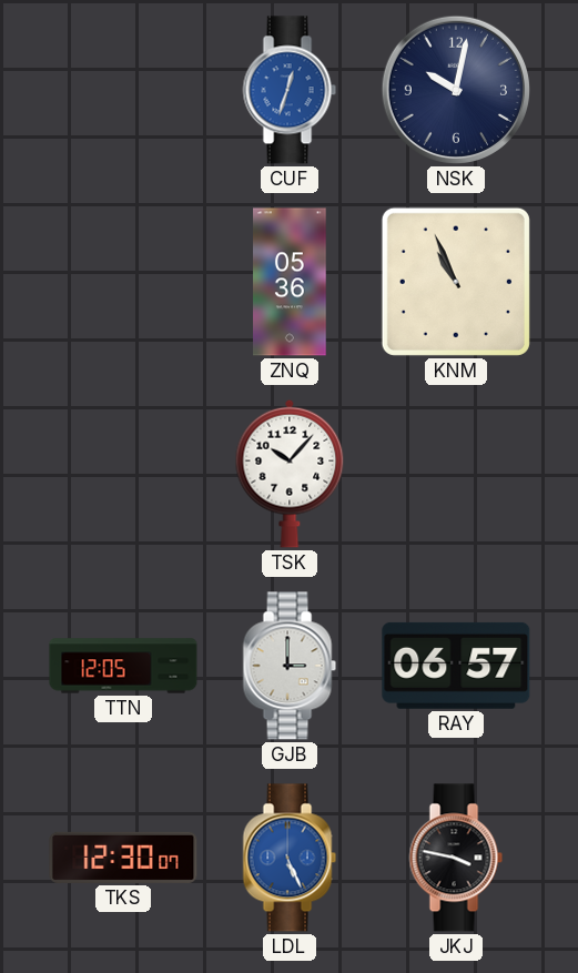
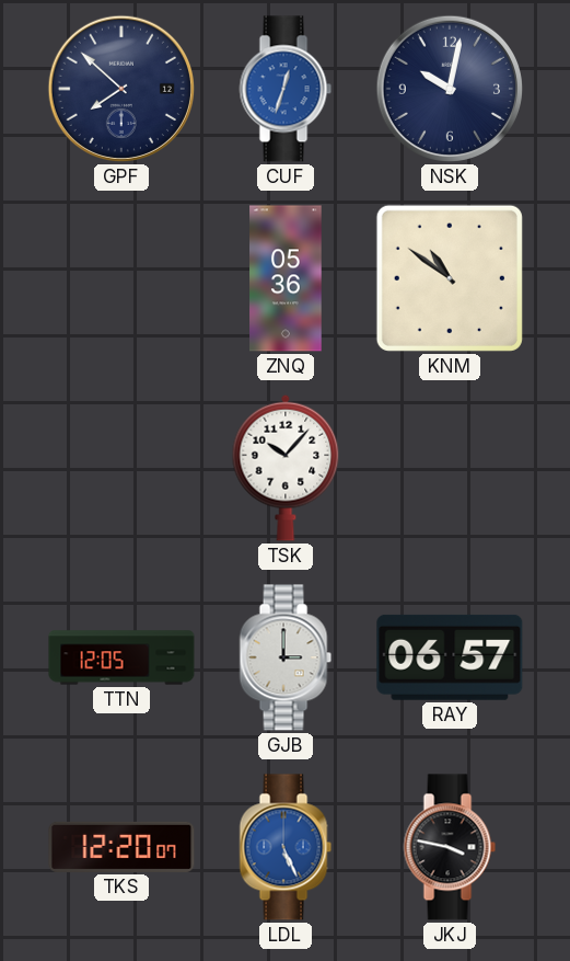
GPF: none -> 7:52 (121, 89)
KNM: 10:56 -> 10:51 (450, 278)
TKS: 12:30 -> 12:20 (121, 847)
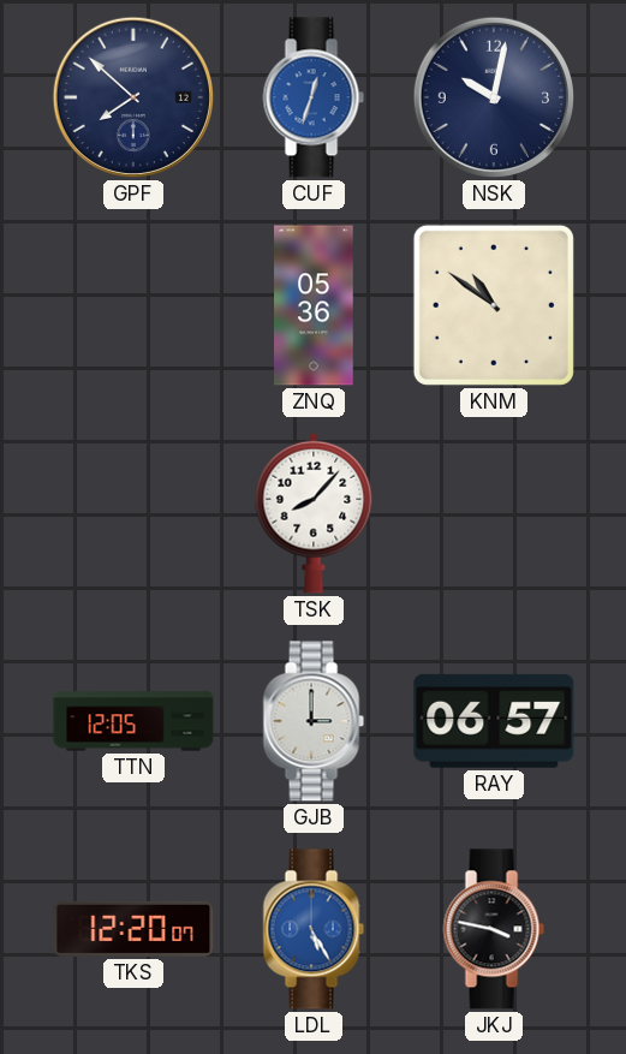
TSK: 10:07 -> 8:07 (314, 513)
LDL: 5:26 -> 5:25 (314, 929)
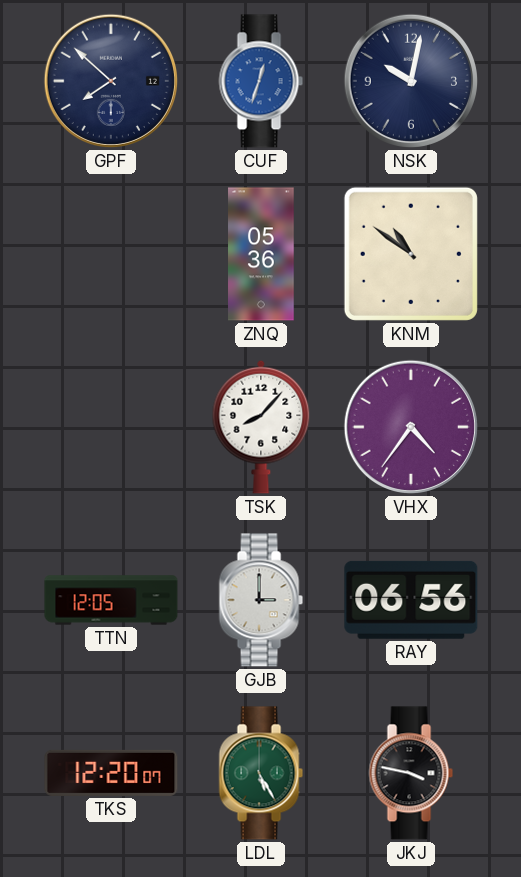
VHX: none -> 4:36 (411, 427)
RAY: 06:57 -> 06:56 (411, 600)
LDL dial: blue -> green (261, 773)
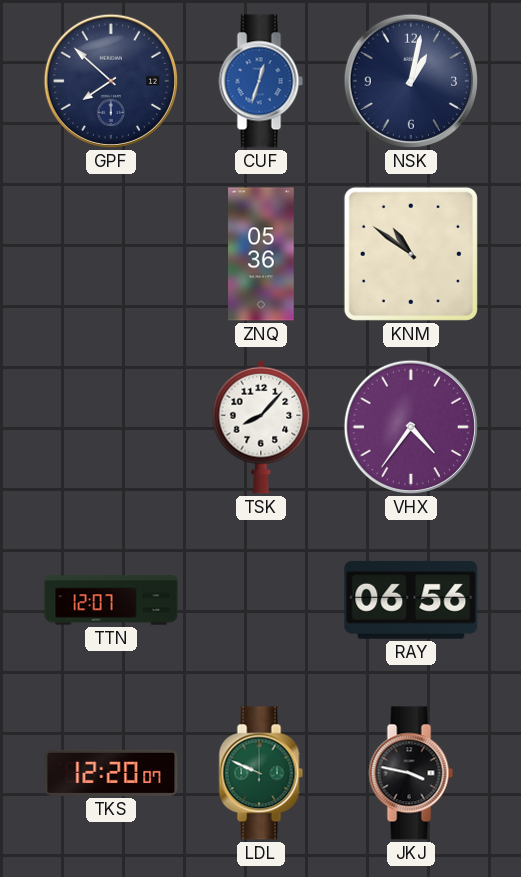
NSK: 10:02 -> 1:02 (411, 81)
TTN: 12:05 -> 12:07 (111, 600)
GJB: 3:00 -> none (261, 600)
LDL: 5:25 -> 9:49 (261, 773)
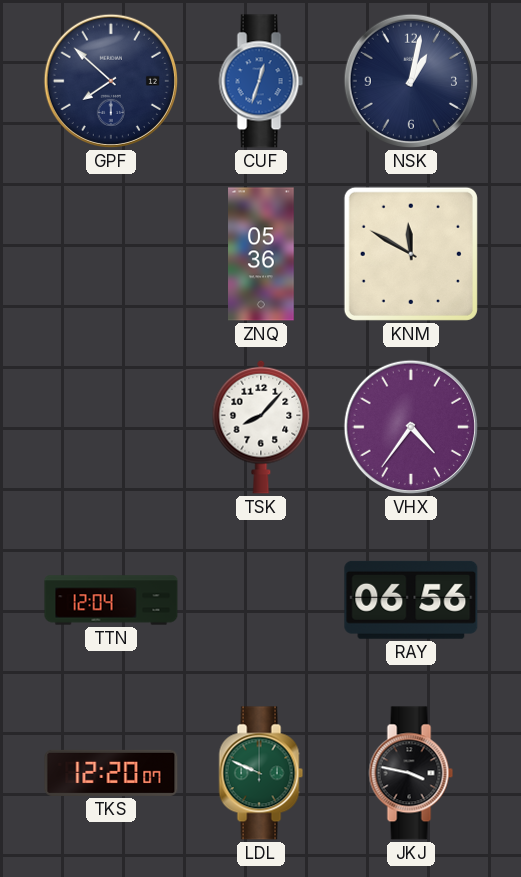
KNM: 10:51 -> 11:50 (411, 254)
TTN: 12:07 -> 12:04 (111, 600)
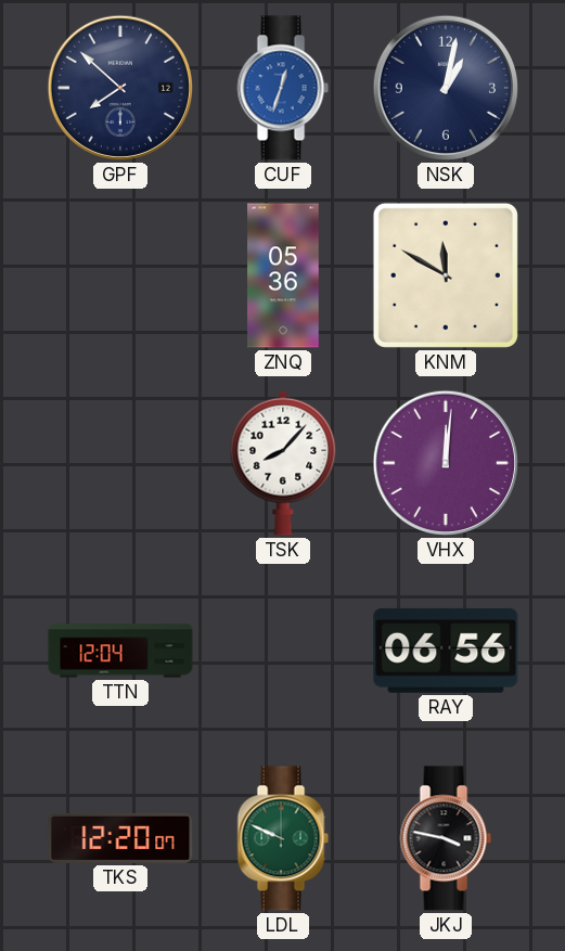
VHX: 4:36 -> 12:01 (446, 463)
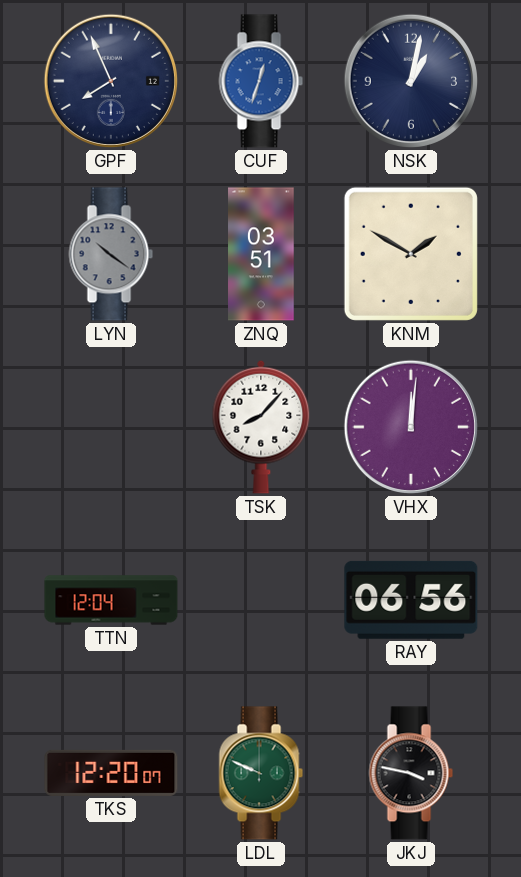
GPF: 7:52 -> 7:56 (111, 81)
LYN: none -> 10:21 (111, 254)
ZNQ: 05:36 -> 03:51 (261, 254)
KNM: 11:50 -> 1:50 (411, 254)
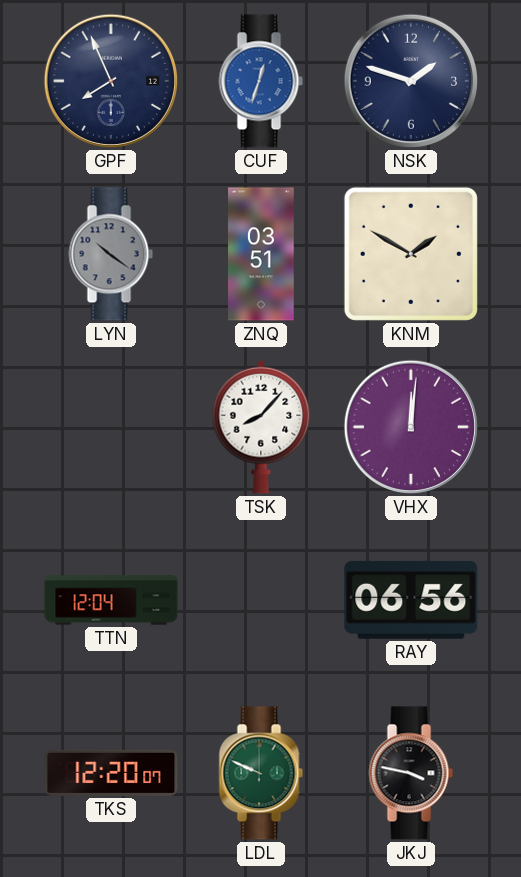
NSK: 1:02 -> 1:48 (411, 81)
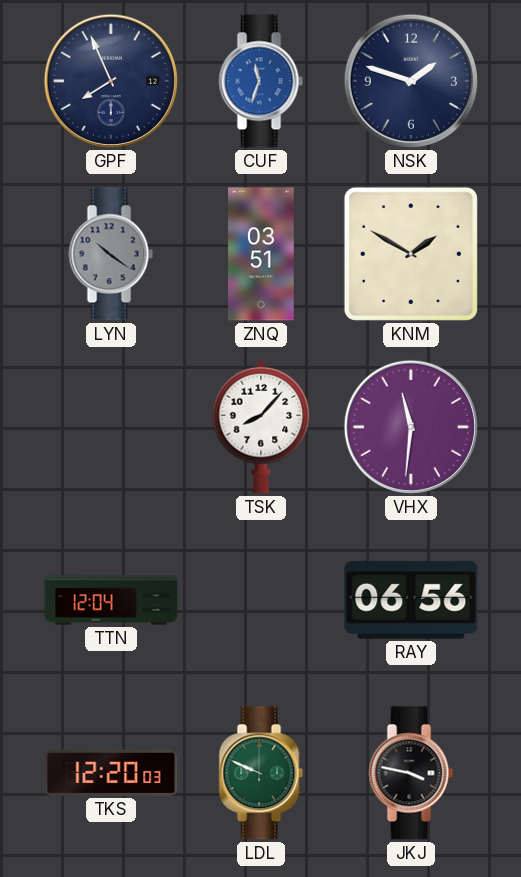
CUF: 12:33 -> 11:33 (261, 81)
VHX: 12:01 -> 11:31 (411, 427)
TKS: 12:20:07 -> 12:20:03 (111, 773)
